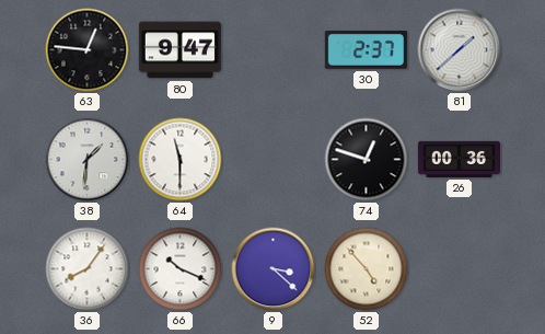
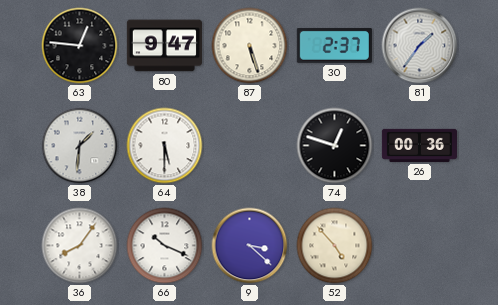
87: none -> 5:27 (250, 46)
81: 1:38 -> 1:36 (420, 46)
64: 11:30 -> 5:30 (165, 146)
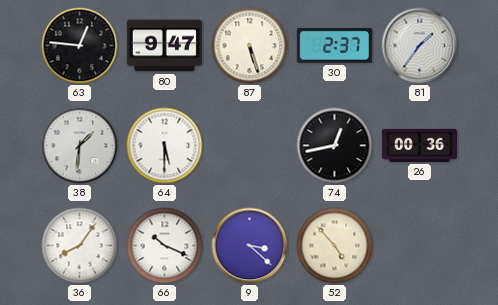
74: 12:48 -> 12:43 (335, 146)
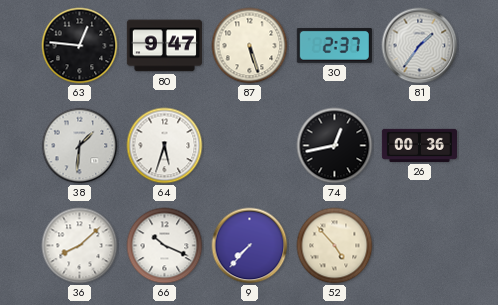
64: 5:30 -> 5:33 (165, 146)
36: 8:06 -> 8:08 (80, 246)
9: 3:22 -> 7:37 (250, 246)
